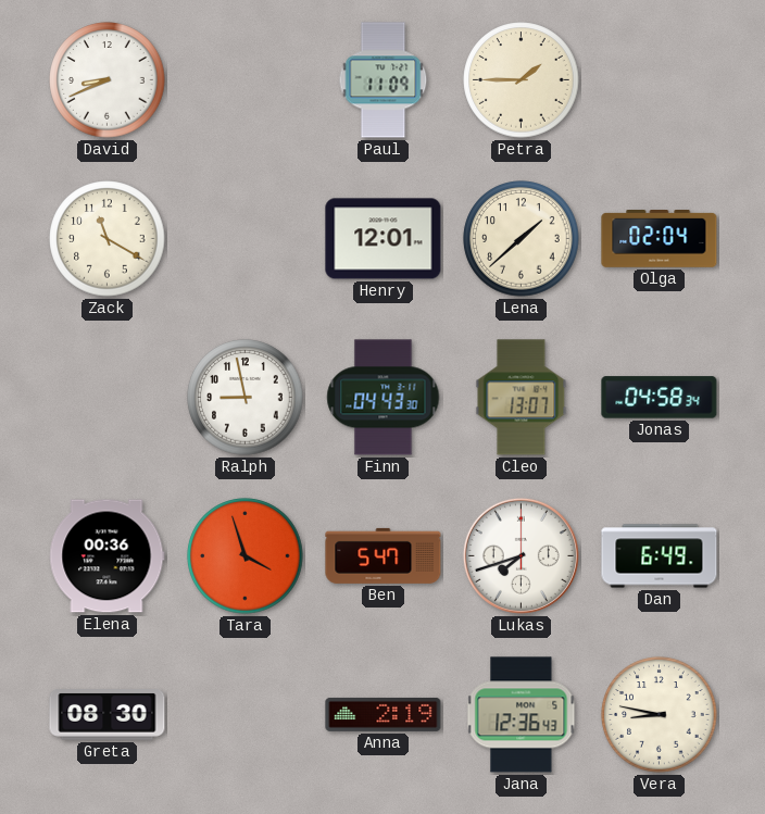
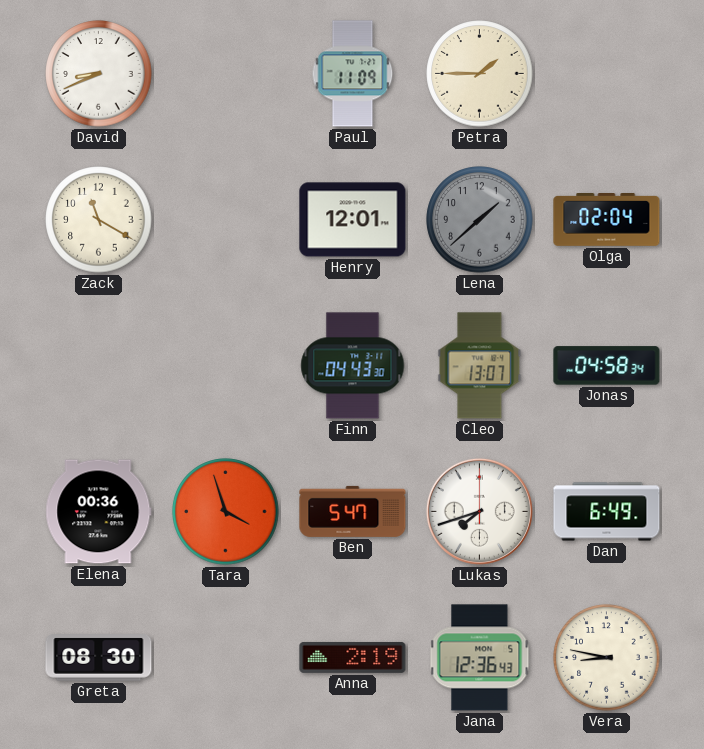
Lena dial: cream -> grey (480, 220)
Ralph: 8:58 -> none (246, 398)
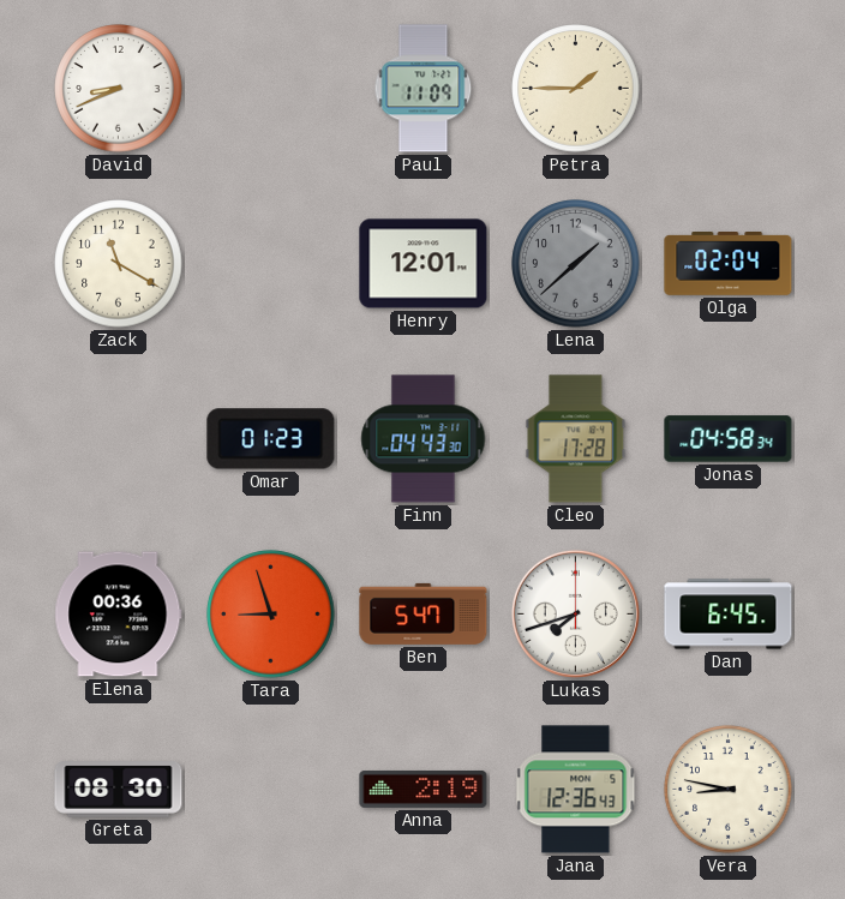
Omar: none -> 01:23 (271, 439)
Cleo: 13:07 -> 17:28 (576, 439)
Tara: 3:57 -> 8:57 (271, 615)
Dan: 6:49 -> 6:45 (729, 615)
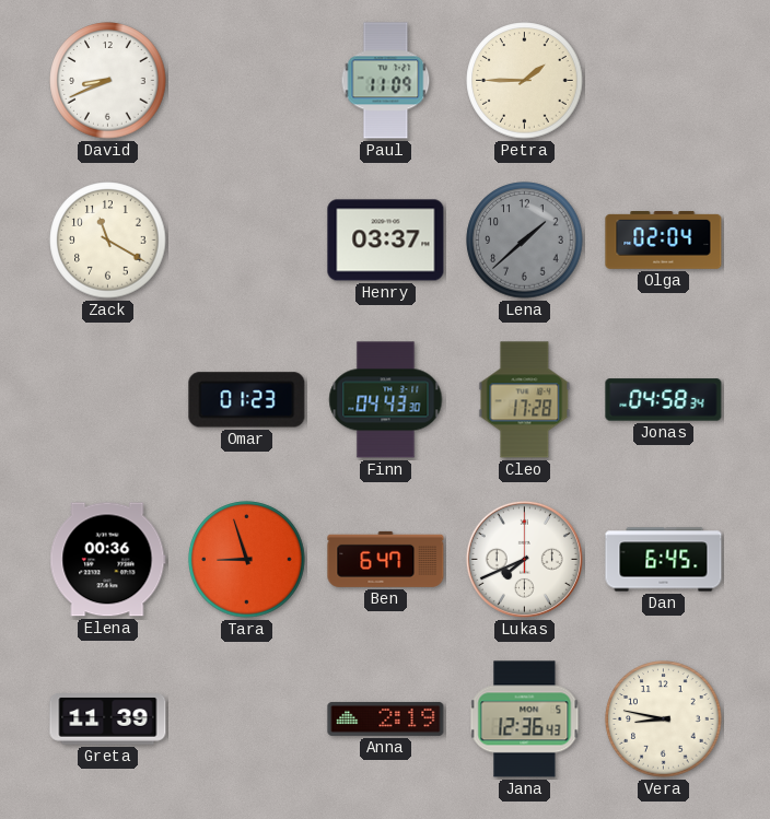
Henry: 12:01 -> 03:37 (386, 241)
Ben: 5:47 -> 6:47 (386, 559)
Lukas: 7:42 -> 7:41 (524, 559)
Greta: 08:30 -> 11:39 (108, 719)
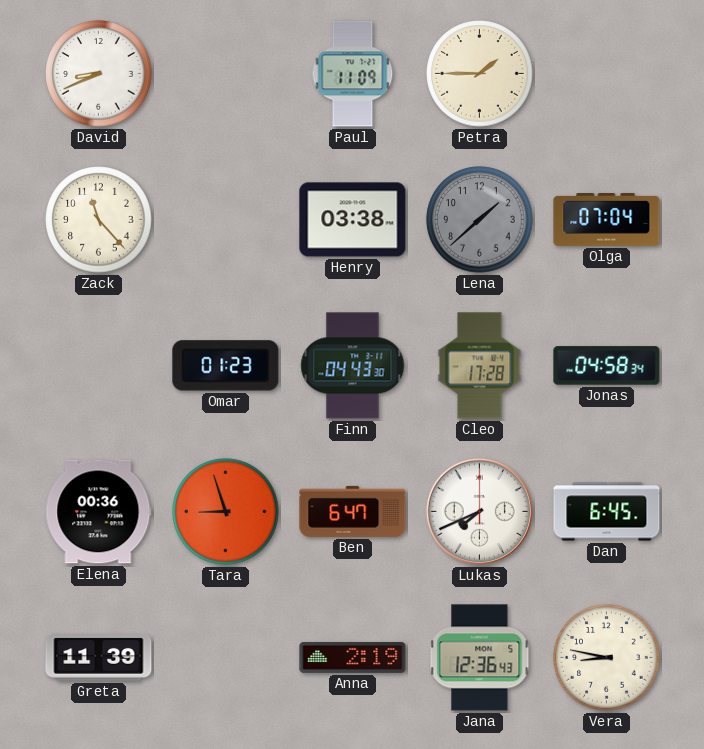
Zack: 11:20 -> 11:23 (99, 220)
Henry: 03:37 -> 03:38 (353, 220)
Olga: 02:04 -> 07:04 (607, 220)
